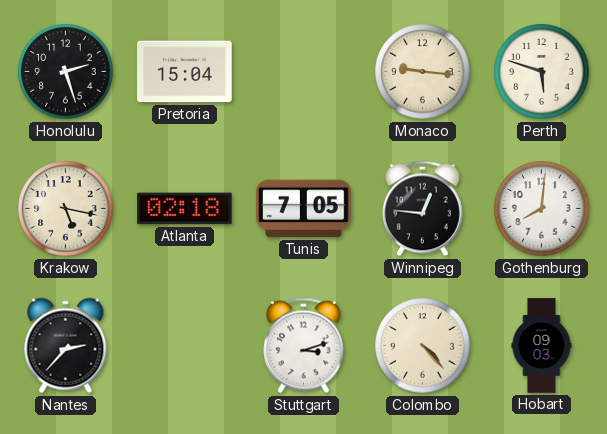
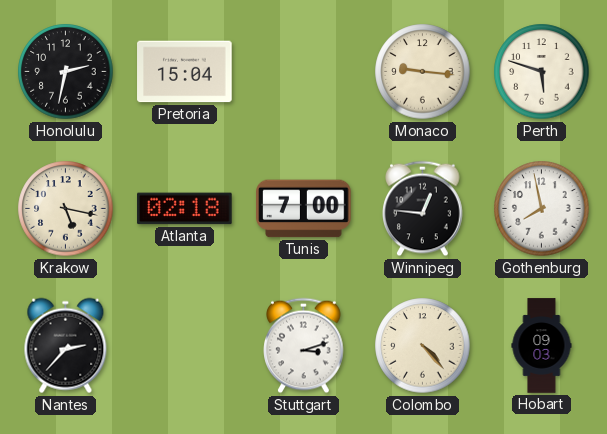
Honolulu: 2:27 -> 2:32 (66, 72)
Tunis: 7:05 -> 7:00 (304, 209)
Gothenburg: 8:01 -> 7:58 (542, 209)
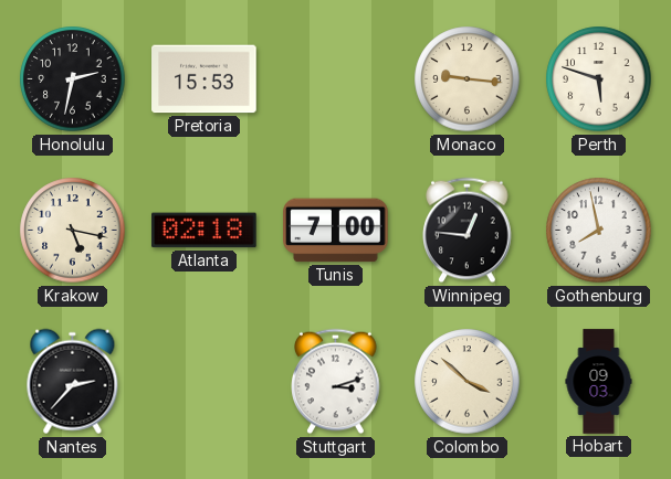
Pretoria: 15:04 -> 15:53 (205, 79)
Colombo: 4:23 -> 3:52 (468, 382)
